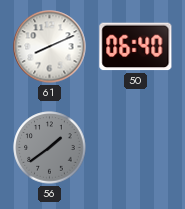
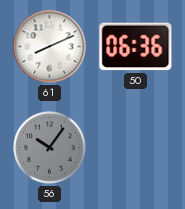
50: 06:40 -> 06:36 (136, 47)
56: 1:39 -> 10:06 (50, 148)
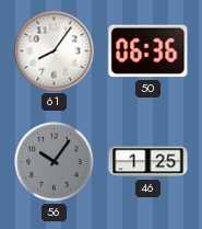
61: 8:11 -> 8:06 (55, 51)
46: none -> 1:25 (148, 162)
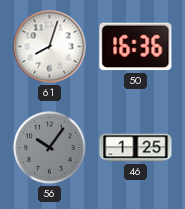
61: 8:06 -> 8:03 (50, 47)
50: 06:36 -> 16:36 (136, 47)
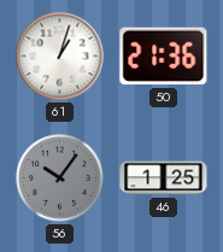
61: 8:03 -> 1:03 (60, 57)
50: 16:36 -> 21:36 (164, 57)
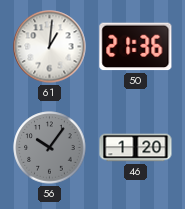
61: 1:03 -> 1:01 (50, 47)
46: 1:25 -> 1:20 (136, 148)
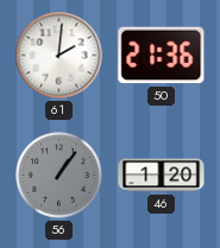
61: 1:01 -> 2:01 (59, 56)
56: 10:06 -> 1:06 (59, 176)
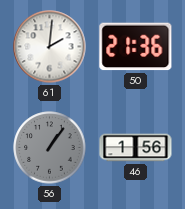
46: 1:20 -> 1:56 (136, 148)
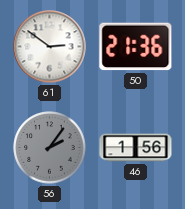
61: 2:01 -> 2:51 (50, 47)
56: 1:06 -> 2:06 (50, 148)
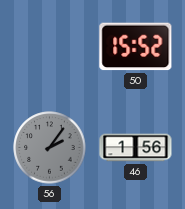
61: 2:51 -> none (50, 47)
50: 21:36 -> 15:52 (136, 47)
